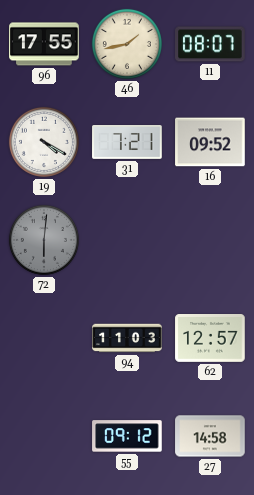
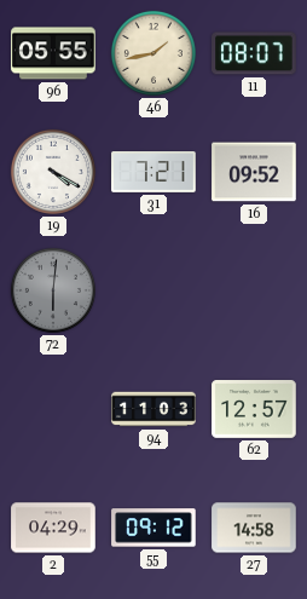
96: 17:55 -> 05:55 (53, 53)
2: none -> 04:29 (53, 528)
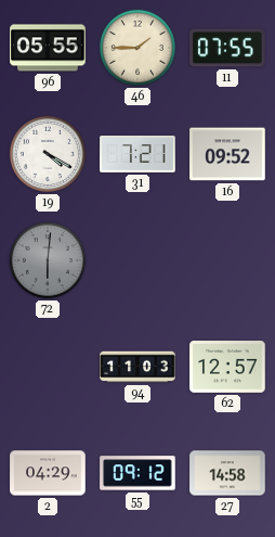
46: 1:43 -> 1:45 (137, 48)
11: 08:07 -> 07:55 (227, 48)
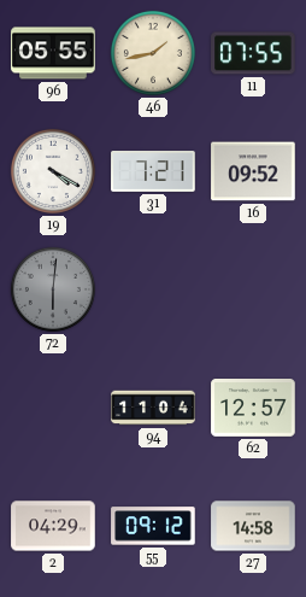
46: 1:45 -> 1:43 (153, 53)
94: 11:03 -> 11:04 (153, 408)
